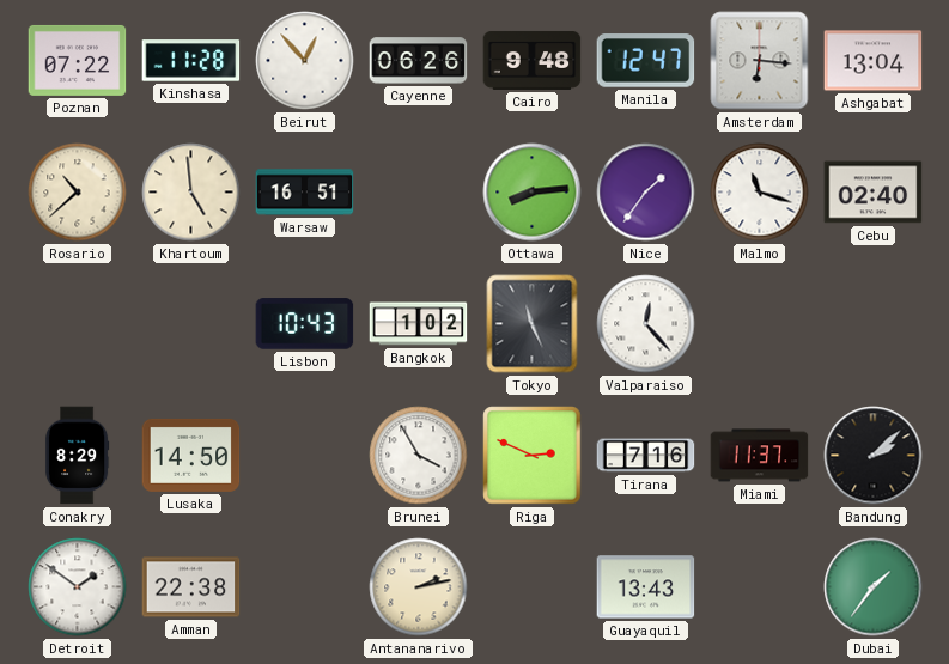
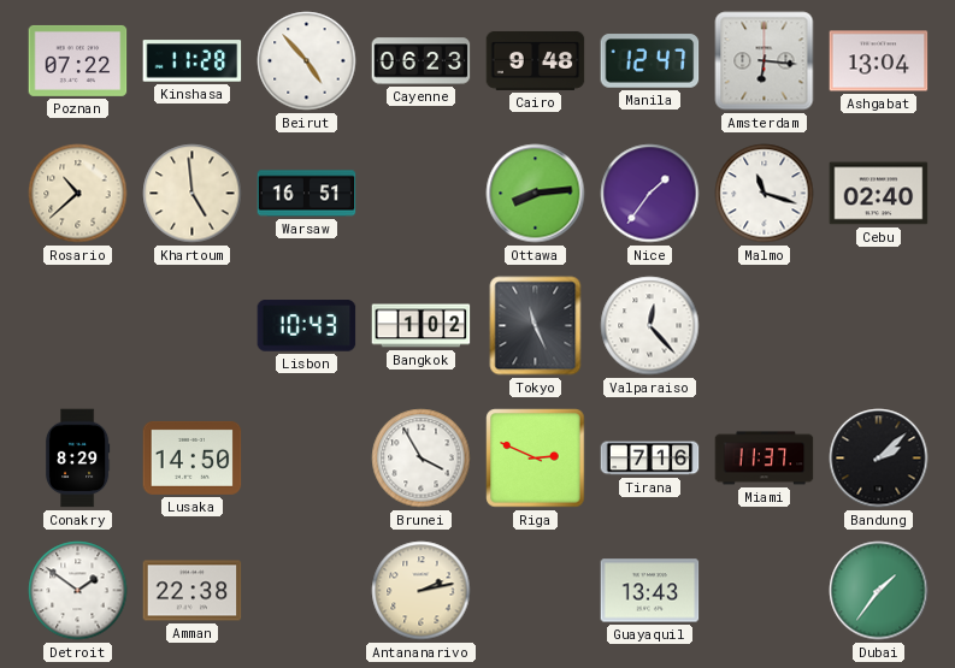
Beirut: 12:53 -> 4:53 (307, 61)
Cayenne: 06:26 -> 06:23 (422, 61)
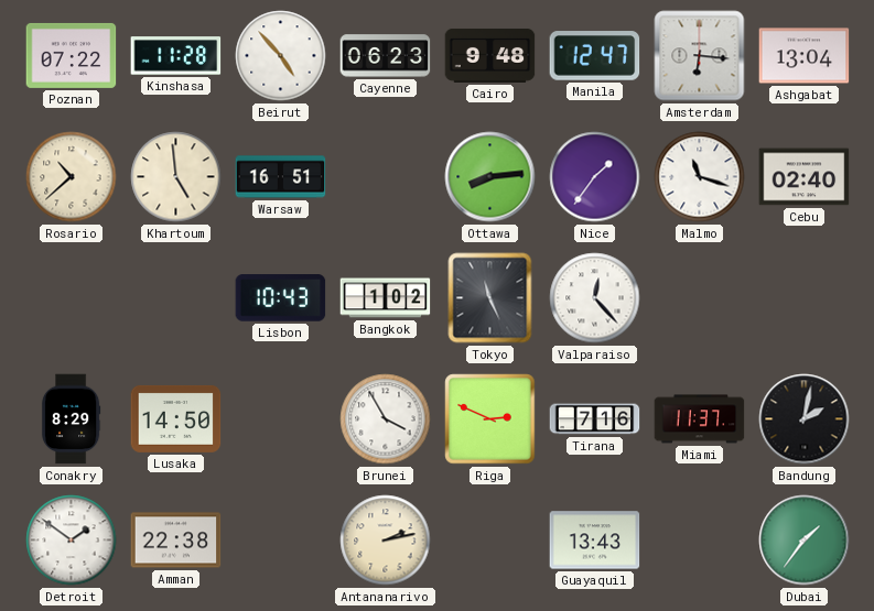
Bandung: 2:08 -> 2:02 (805, 419)
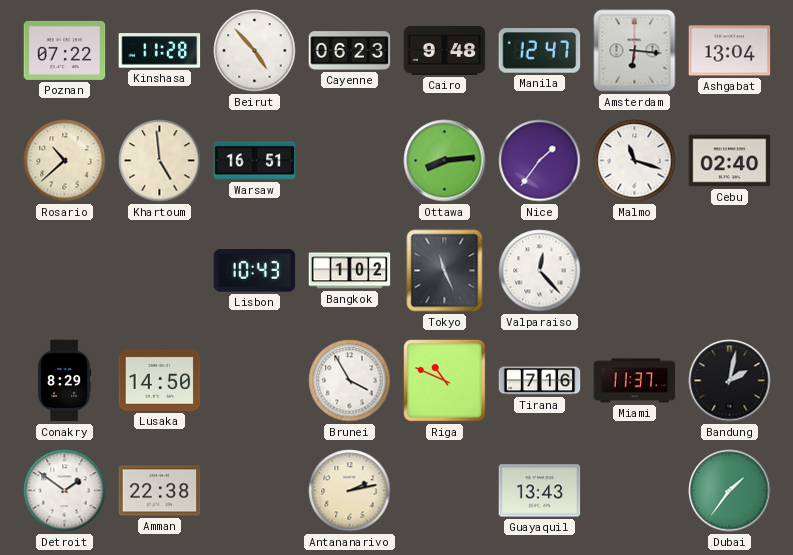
Riga: 2:49 -> 10:49 (445, 381)
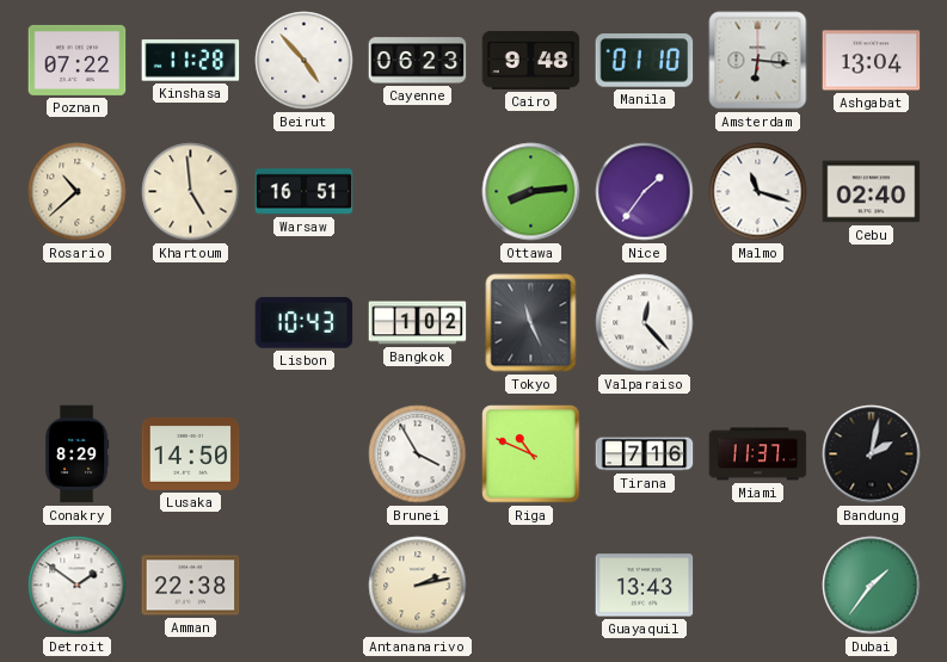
Manila: 12:47 -> 01:10 (645, 61)
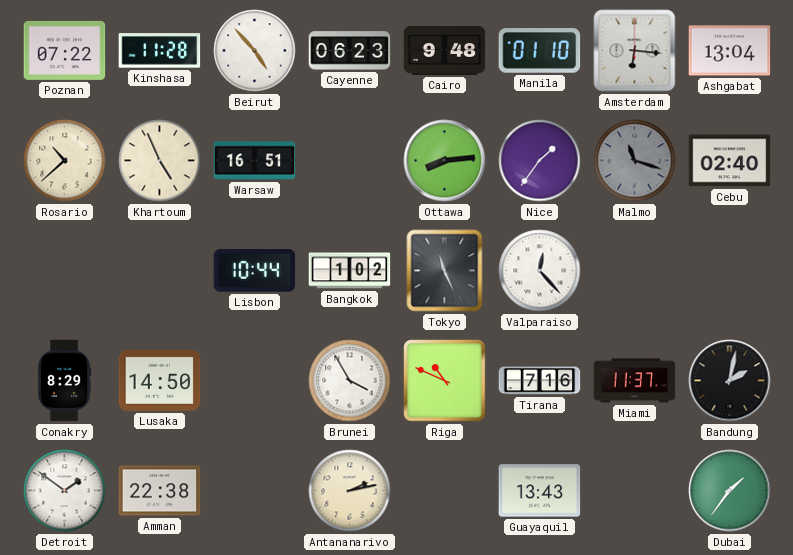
Khartoum: 4:59 -> 4:56 (160, 161)
Malmo dial: white -> grey (635, 161)
Lisbon: 10:43 -> 10:44 (255, 271)
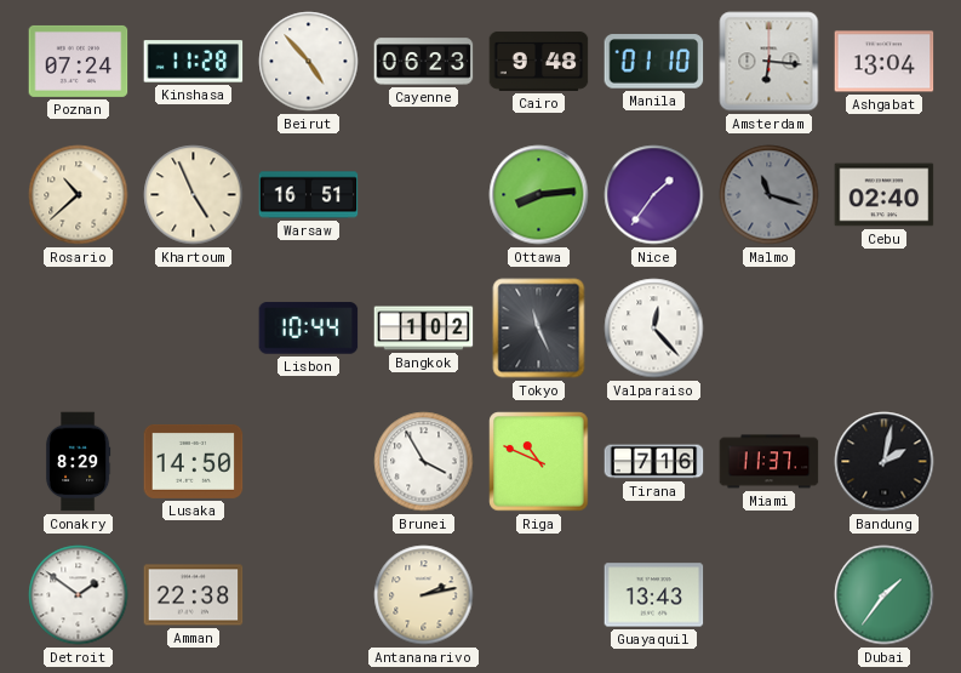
Poznan: 07:22 -> 07:24 (79, 61)
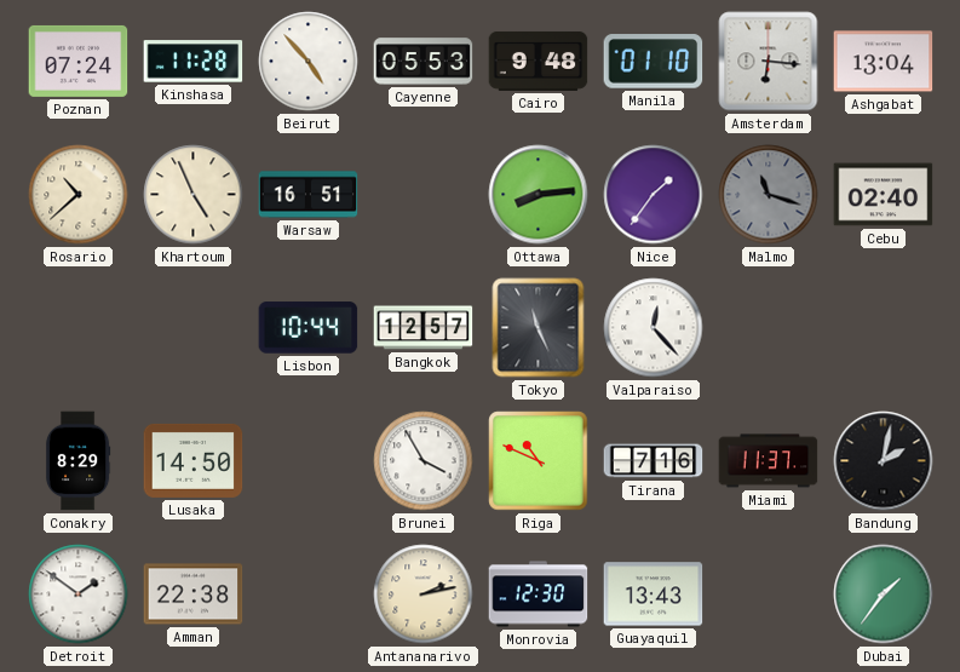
Cayenne: 06:23 -> 05:53 (424, 62)
Bangkok: 1:02 -> 12:57 (424, 328)
Monrovia: none -> 12:30 (539, 595)
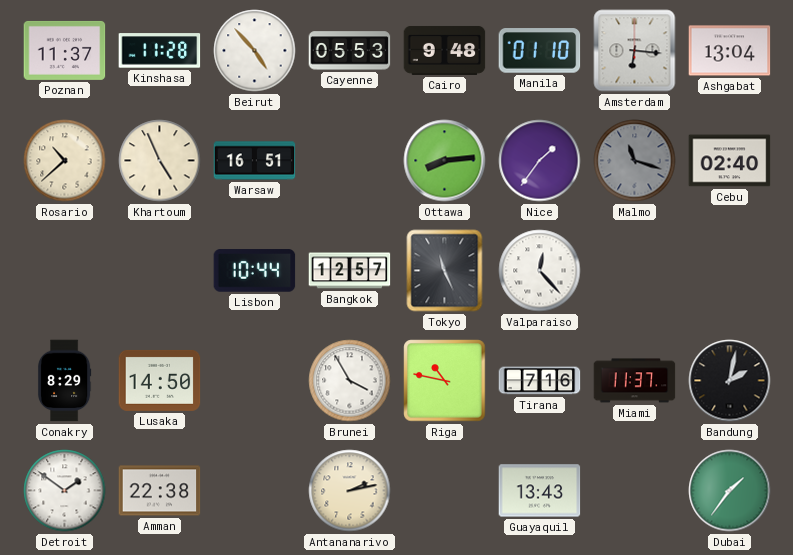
Poznan: 07:24 -> 11:37 (65, 50)
Riga: 10:49 -> 10:47 (445, 381)
Monrovia: 12:30 -> none (539, 595)
